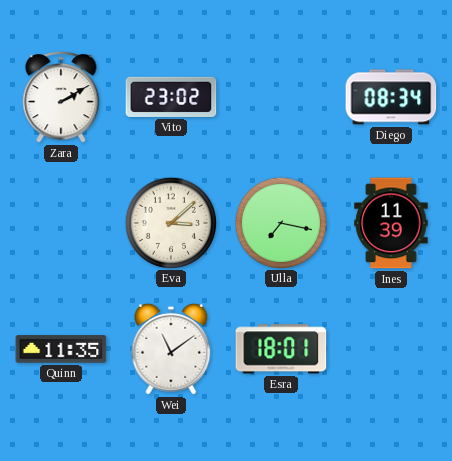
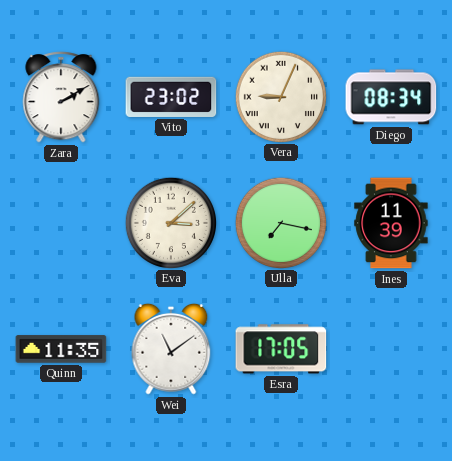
Vera: none -> 9:04 (280, 96)
Esra: 18:01 -> 17:05 (281, 349)
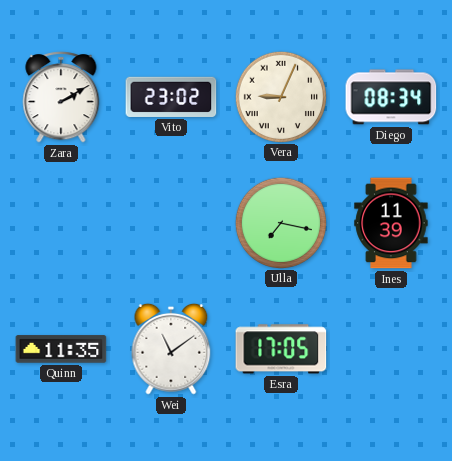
Eva: 3:08 -> none (170, 222)
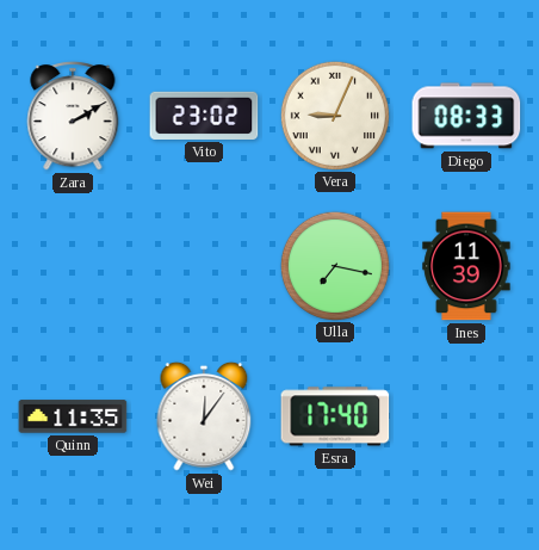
Diego: 08:34 -> 08:33 (466, 116)
Wei: 11:09 -> 12:06 (204, 416)
Esra: 17:05 -> 17:40 (335, 416)
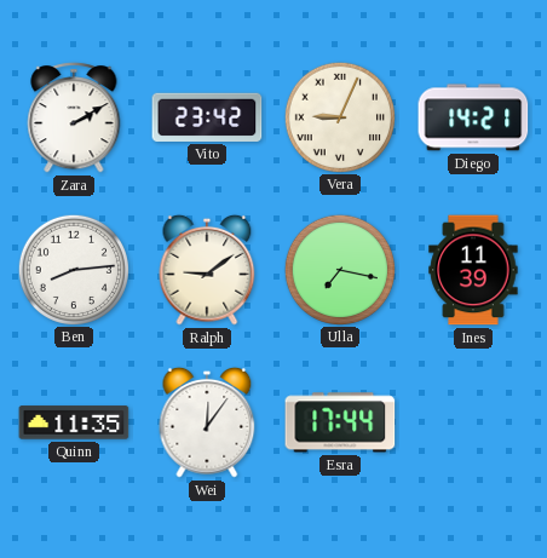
Vito: 23:02 -> 23:42 (207, 117)
Diego: 08:33 -> 14:21 (473, 117)
Ben: none -> 8:14 (73, 269)
Ralph: none -> 9:09 (207, 270)
Esra: 17:40 -> 17:44 (340, 422)
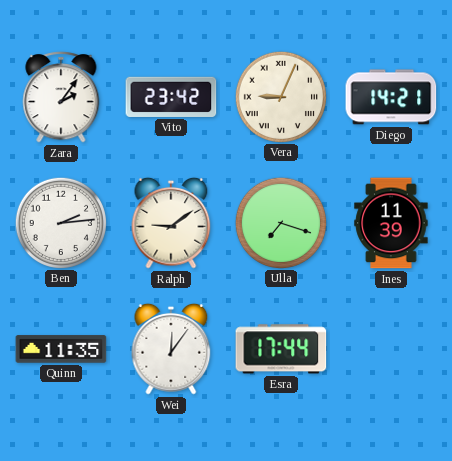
Zara: 2:10 -> 2:06 (61, 97)
Ben: 8:14 -> 2:14 (60, 222)
Ulla: 7:17 -> 7:18 (280, 222)
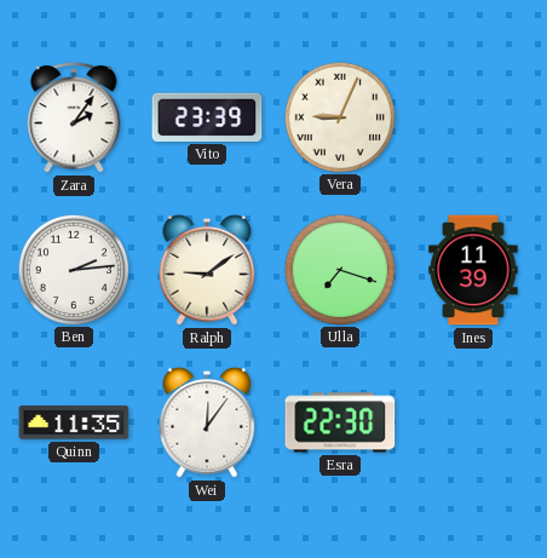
Vito: 23:42 -> 23:39 (207, 117)
Diego: 14:21 -> none (391, 97)
Esra: 17:44 -> 22:30 (340, 422)
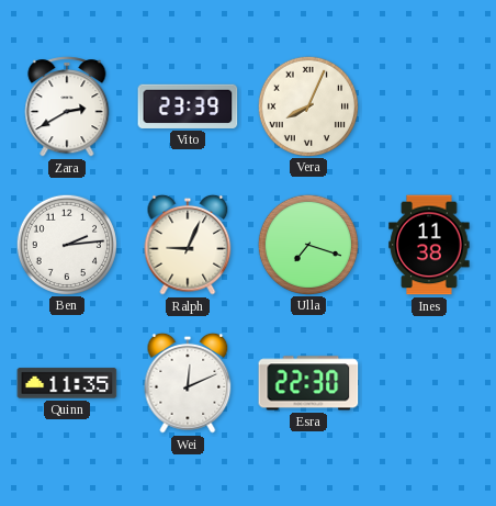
Zara: 2:06 -> 2:40 (67, 106)
Vera: 9:04 -> 8:04 (307, 105)
Ralph: 9:09 -> 9:04 (188, 245)
Ines: 11:39 -> 11:38 (429, 245)
Wei: 12:06 -> 12:11 (188, 383)
